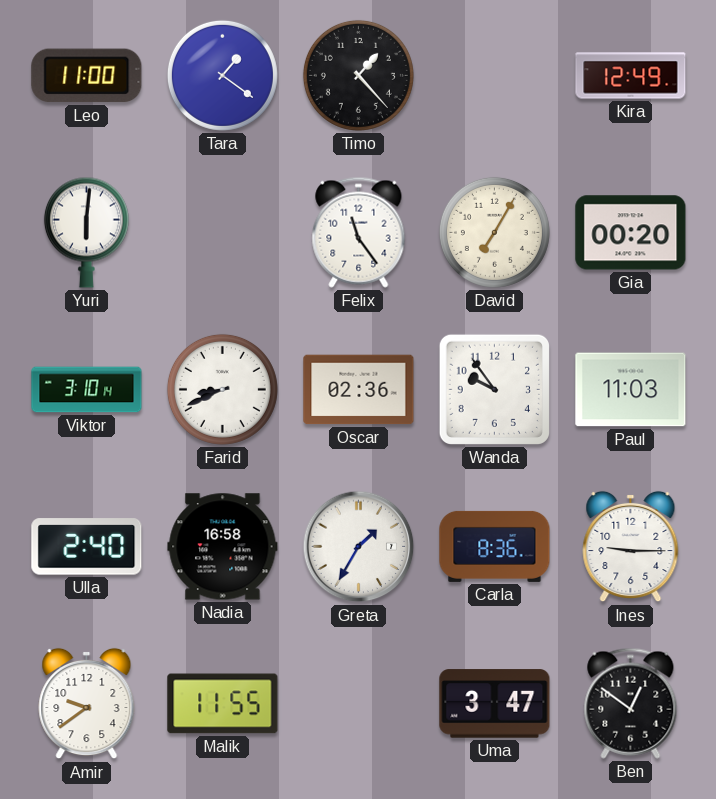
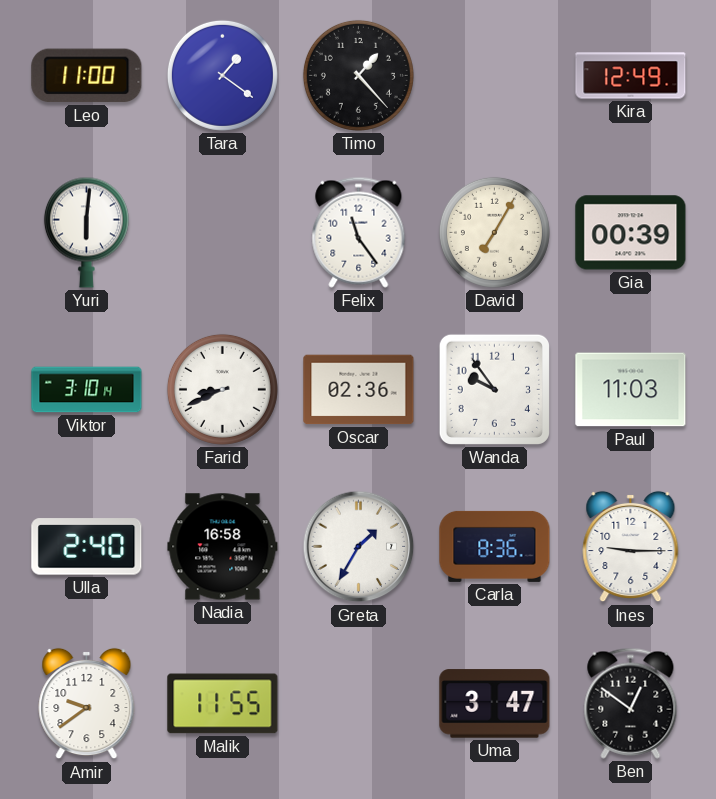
Gia: 00:20 -> 00:39 (631, 233)
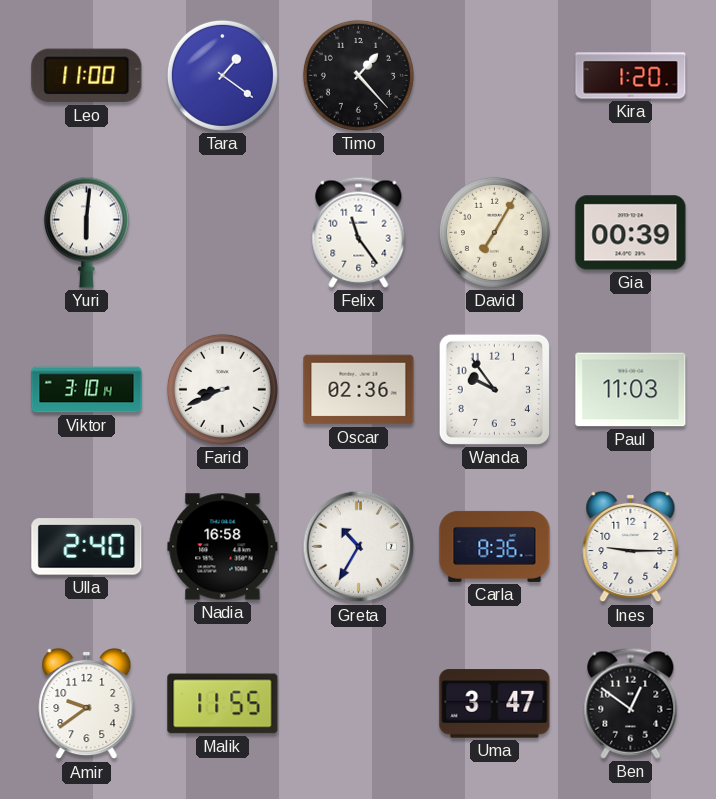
Kira: 12:49 -> 1:20 (631, 76)
Greta: 1:35 -> 10:35 (359, 547)
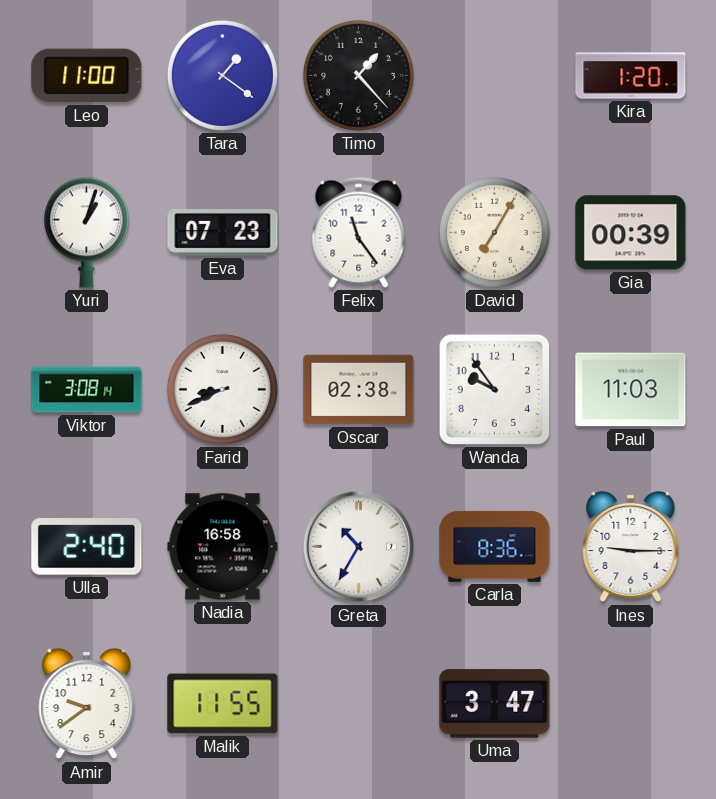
Yuri: 6:01 -> 1:03 (86, 232)
Eva: none -> 07:23 (223, 233)
Viktor: 3:10 -> 3:08 (87, 390)
Oscar: 02:36 -> 02:38 (359, 390)
Ben: 12:51 -> none (631, 703)
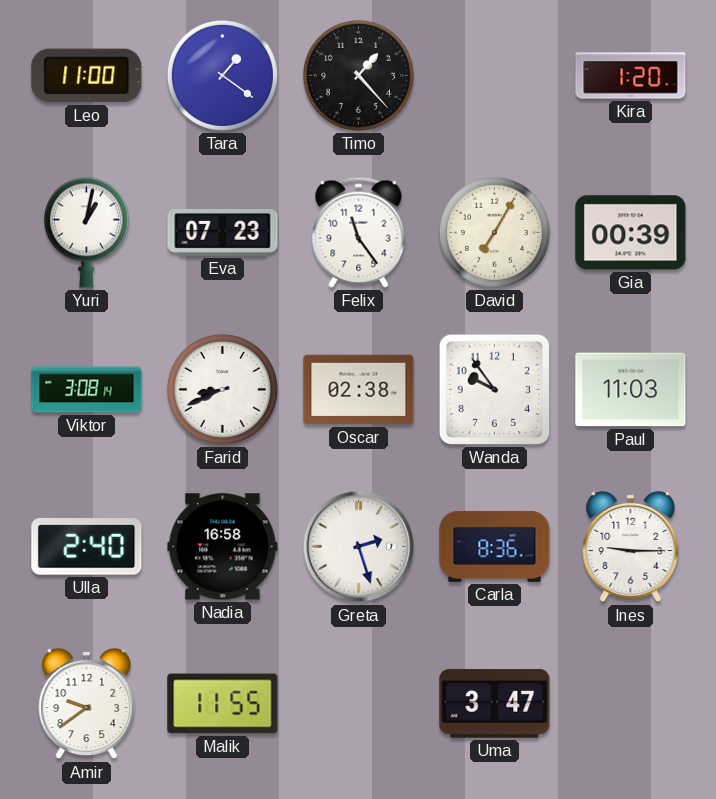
Yuri: 1:03 -> 1:02 (86, 232)
Greta: 10:35 -> 2:27 (359, 547)
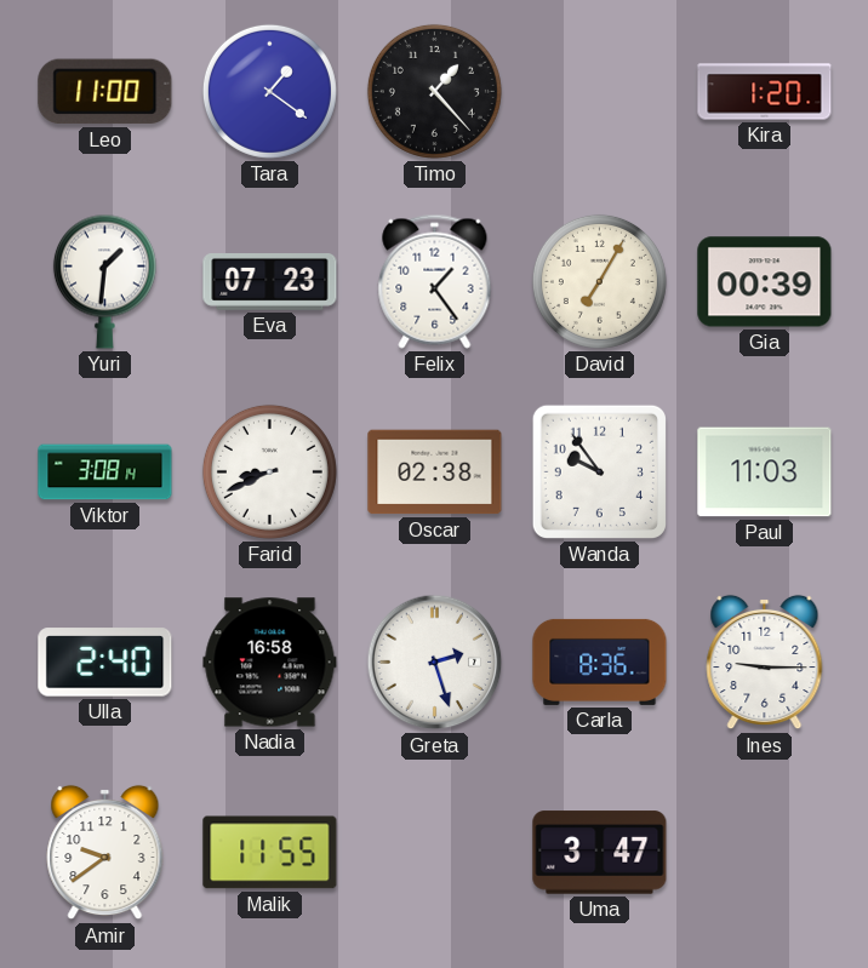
Yuri: 1:02 -> 1:31 (104, 281)
Felix: 11:24 -> 1:24 (435, 281)
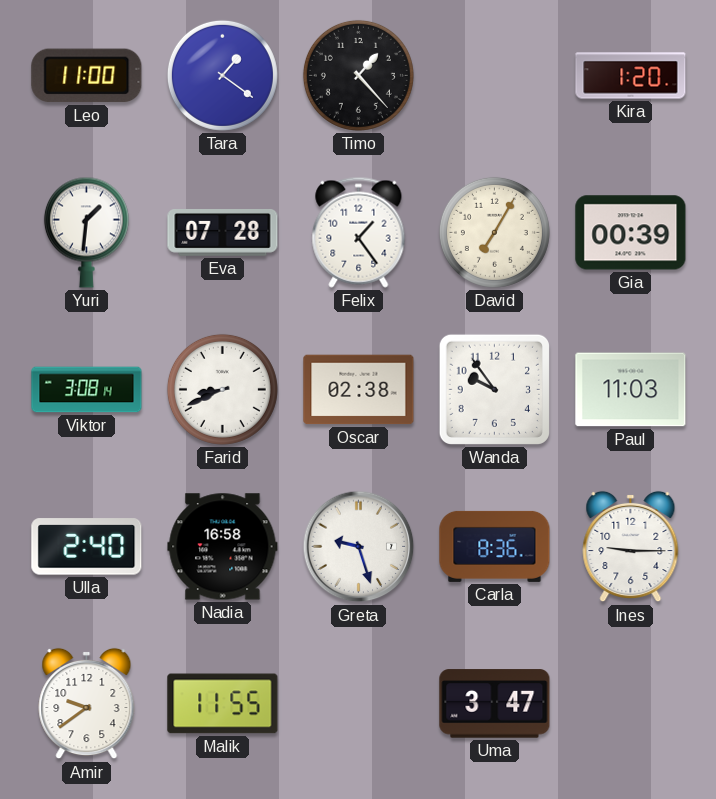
Eva: 07:23 -> 07:28 (223, 233)
Greta: 2:27 -> 9:27 (359, 547)
